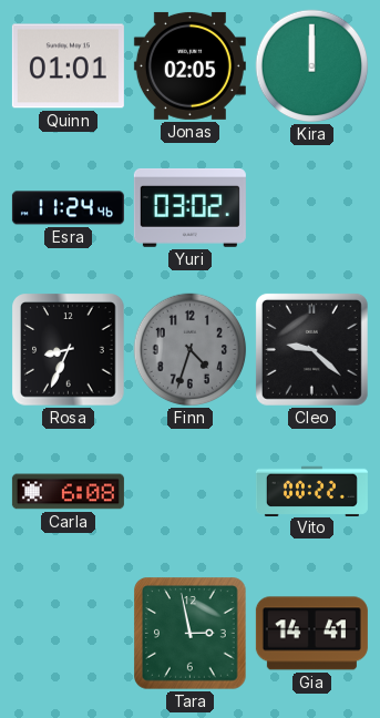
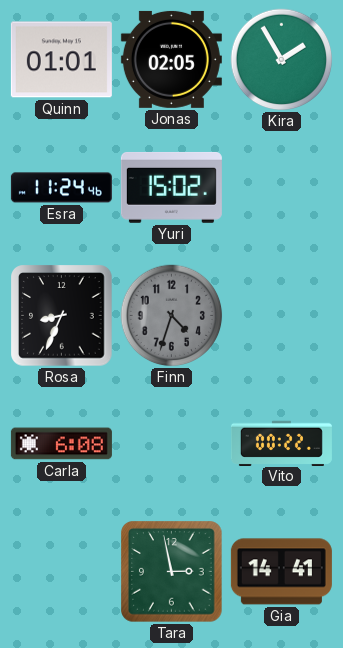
Kira: 12:00 -> 1:55 (282, 60)
Yuri: 03:02 -> 15:02 (171, 187)
Cleo: 9:22 -> none (311, 349)
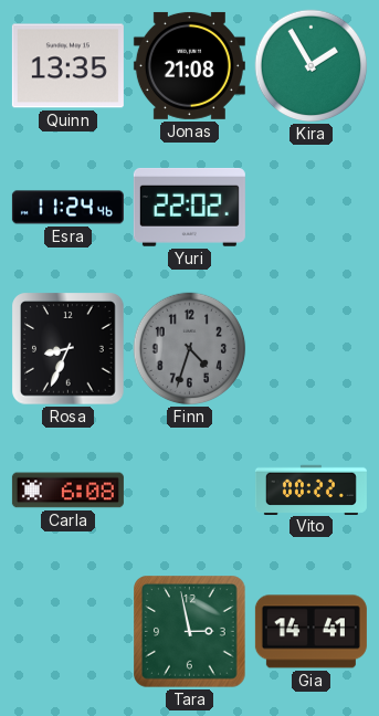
Quinn: 01:01 -> 13:35 (67, 66)
Jonas: 02:05 -> 21:08 (189, 65)
Yuri: 15:02 -> 22:02 (189, 207)
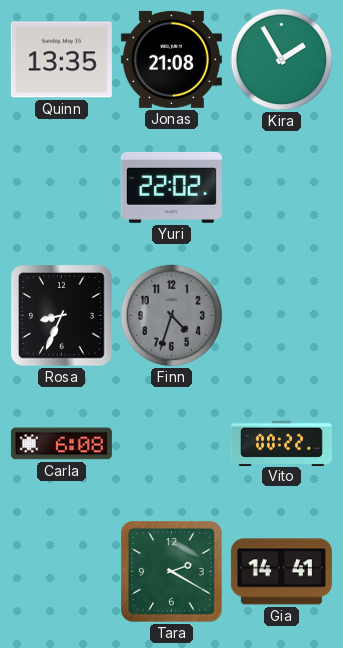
Esra: 11:24 -> none (67, 208)
Tara: 2:58 -> 2:20 (172, 572)
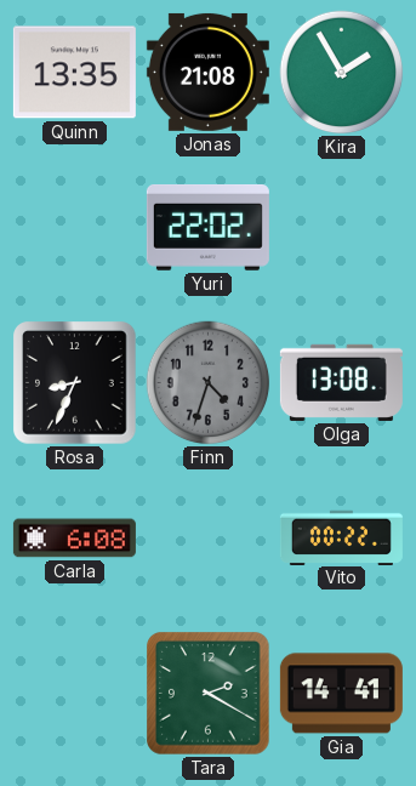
Olga: none -> 13:08 (341, 382)
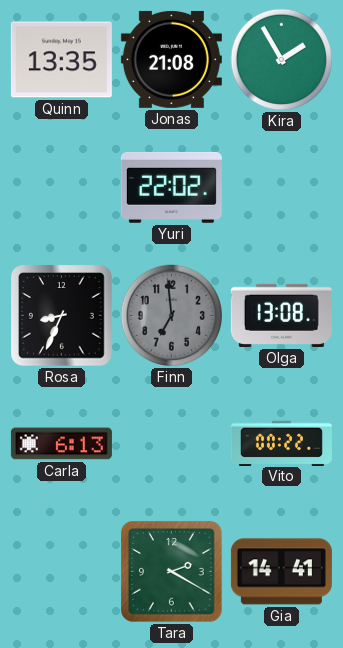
Finn: 4:33 -> 6:59 (172, 316)
Carla: 6:08 -> 6:13 (61, 444)
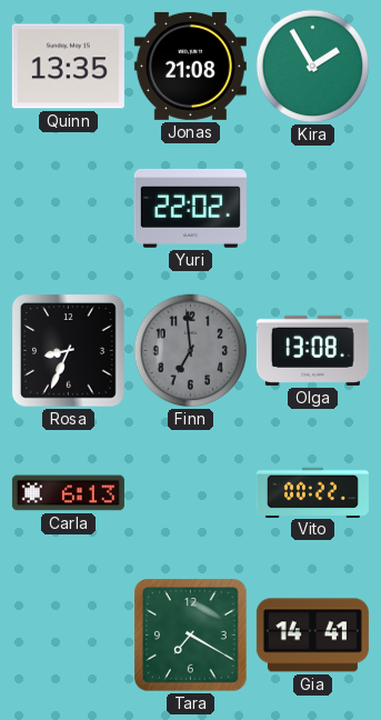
Tara: 2:20 -> 7:20 (191, 636)
